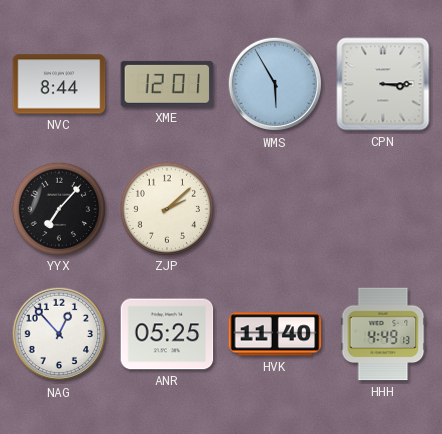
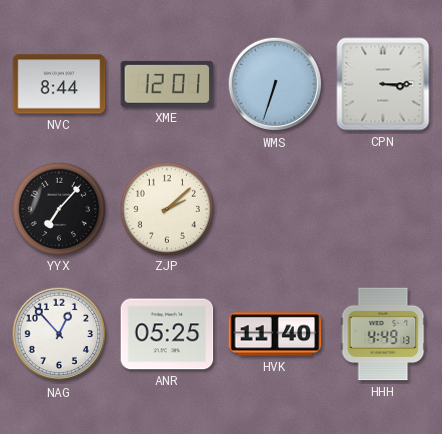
WMS: 5:55 -> 6:33 (275, 84)
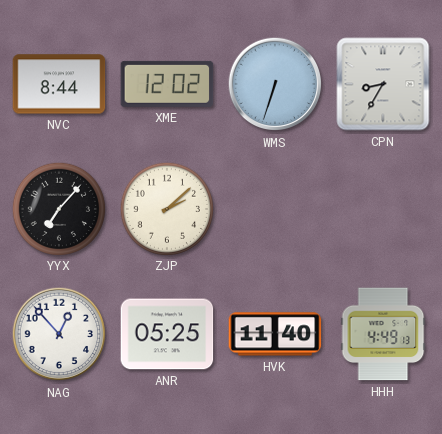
XME: 12:01 -> 12:02 (167, 84)
CPN: 3:15 -> 8:35 (383, 84)
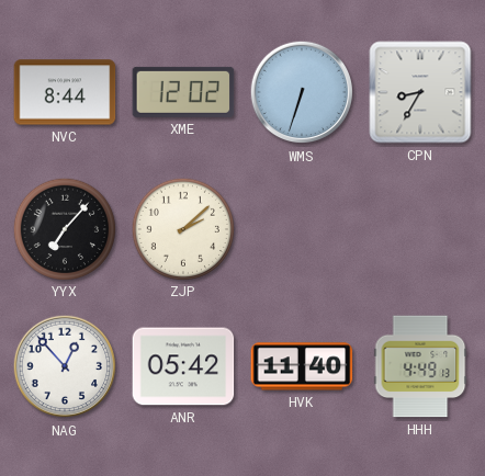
ANR: 05:25 -> 05:42 (183, 366)
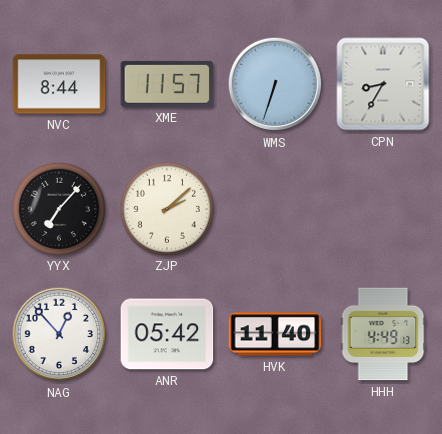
XME: 12:02 -> 11:57 (167, 84)
